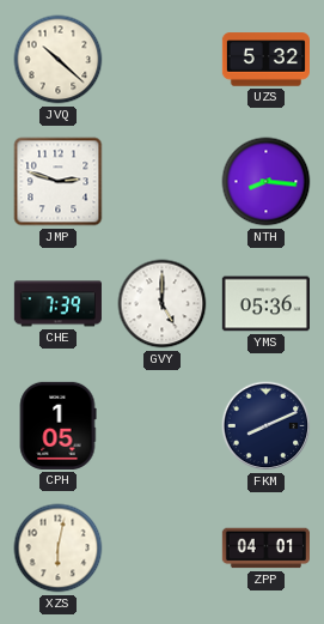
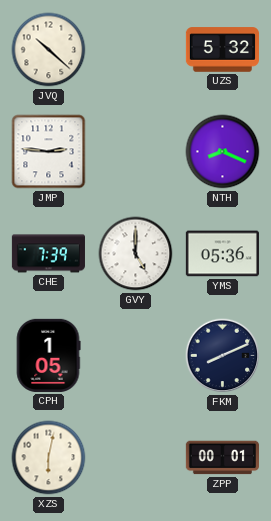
JMP: 2:48 -> 2:46 (49, 152)
NTH: 8:16 -> 8:19 (223, 152)
ZPP: 04:01 -> 00:01 (222, 458)
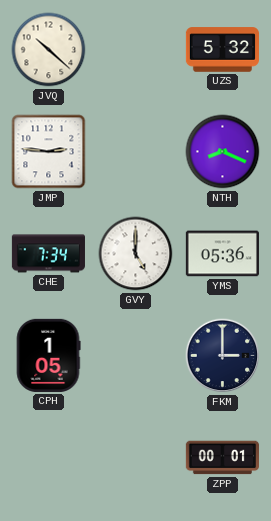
CHE: 7:39 -> 7:34 (48, 254)
FKM: 8:11 -> 3:00 (223, 356)
XZS: 6:02 -> none (49, 458)
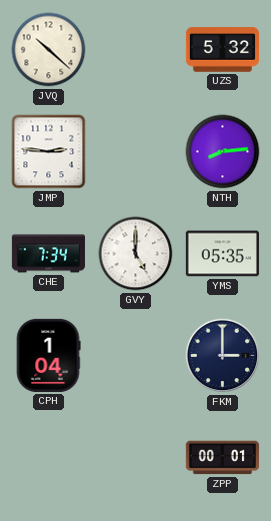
NTH: 8:19 -> 8:14 (223, 152)
YMS: 05:36 -> 05:35 (222, 254)
CPH: 1:05 -> 1:04 (48, 355)
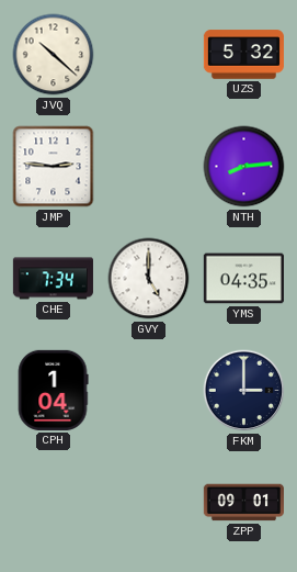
YMS: 05:35 -> 04:35 (243, 279)
ZPP: 00:01 -> 09:01 (243, 503)
